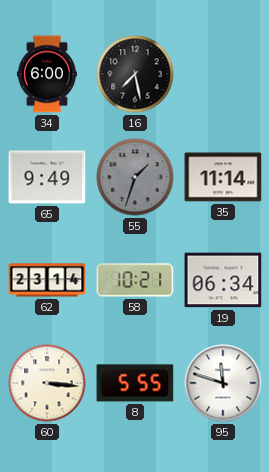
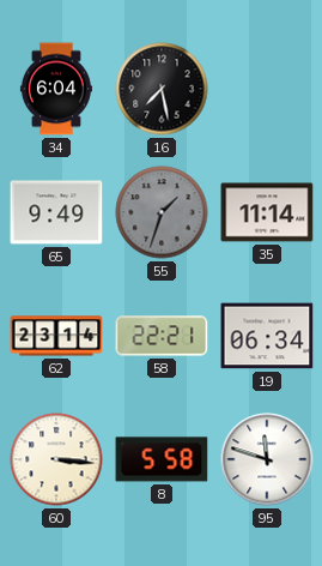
34: 6:00 -> 6:04 (56, 89)
58: 10:21 -> 22:21 (162, 336)
8: 5:55 -> 5:58 (162, 459)
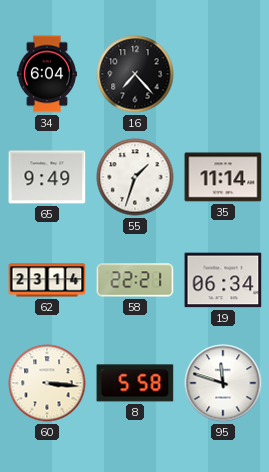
16: 7:28 -> 7:23 (135, 74)
55 dial: grey -> white (135, 177)
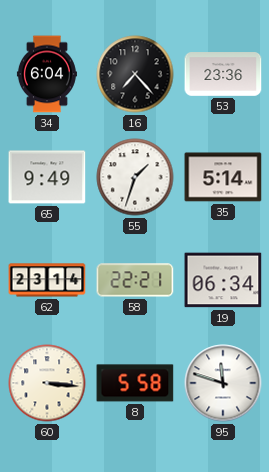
53: none -> 23:36 (223, 74)
35: 11:14 -> 5:14 (223, 177)
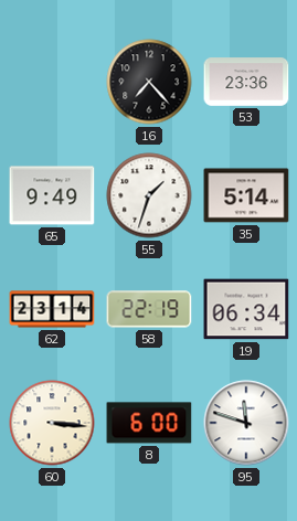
34: 6:04 -> none (47, 74)
58: 22:21 -> 22:19 (149, 309)
8: 5:58 -> 6:00 (149, 423)
